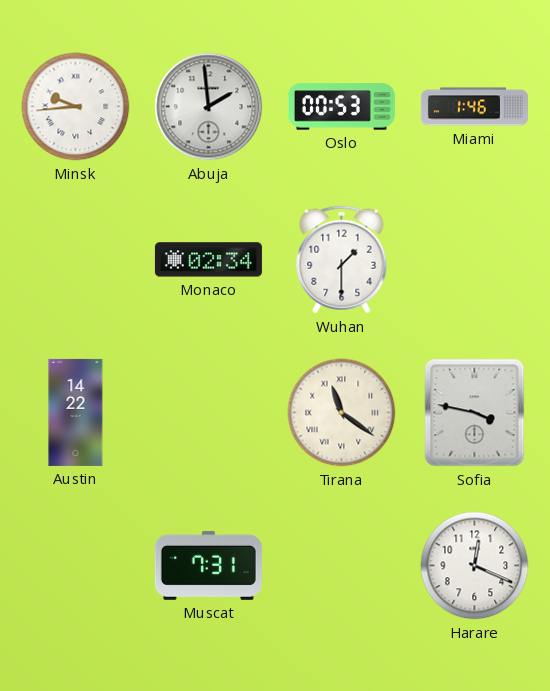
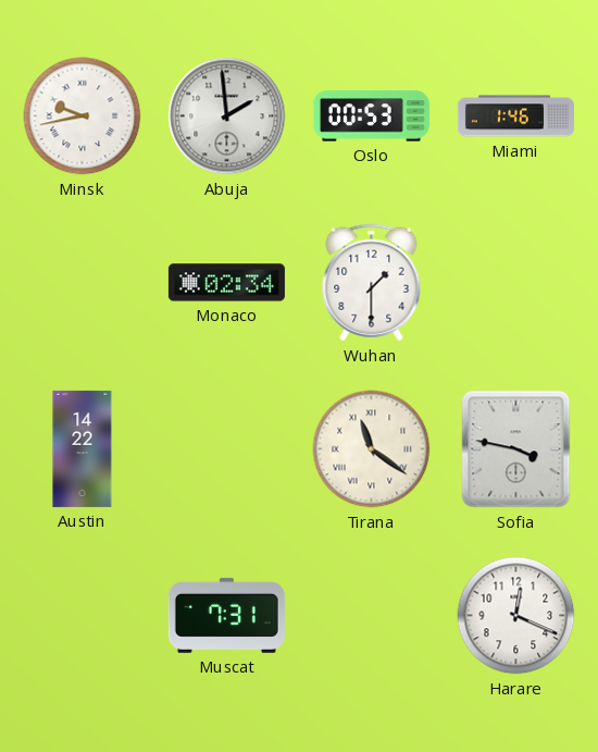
Minsk: 9:44 -> 9:43 (83, 116)
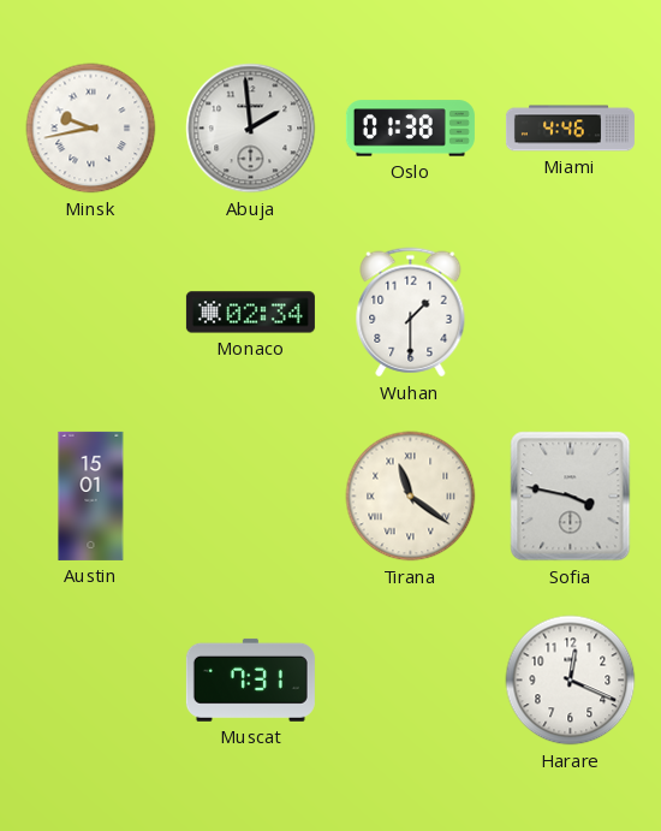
Oslo: 00:53 -> 01:38 (410, 129)
Miami: 1:46 -> 4:46 (570, 129)
Austin: 14:22 -> 15:01 (91, 495)
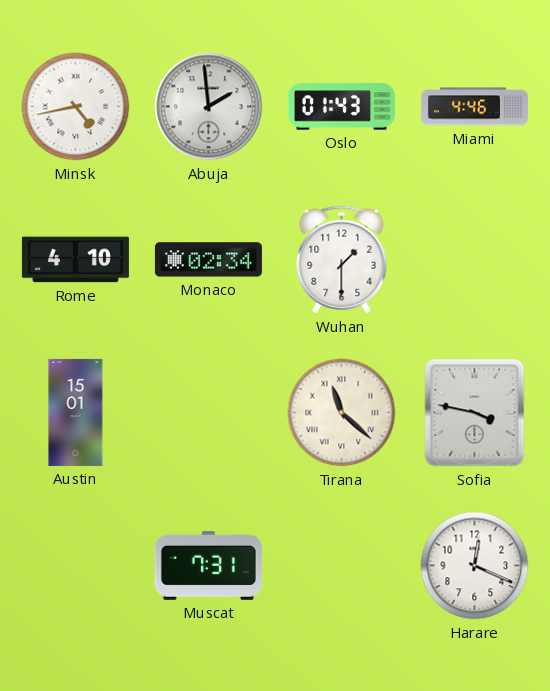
Minsk: 9:43 -> 4:43 (76, 107)
Oslo: 01:38 -> 01:43 (341, 107)
Rome: none -> 4:10 (75, 260)
Tirana: 11:21 -> 11:22 (342, 413)
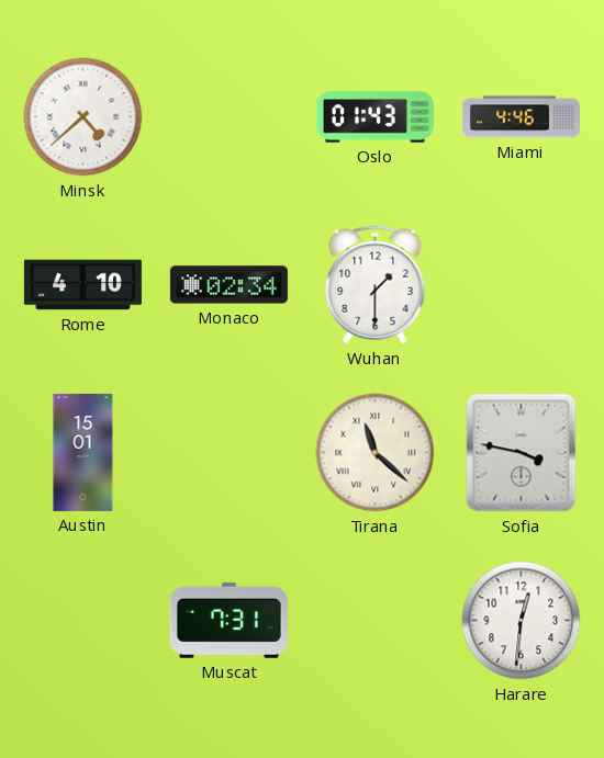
Minsk: 4:43 -> 4:38 (83, 117)
Abuja: 1:59 -> none (209, 107)
Harare: 12:19 -> 12:31 (522, 621)
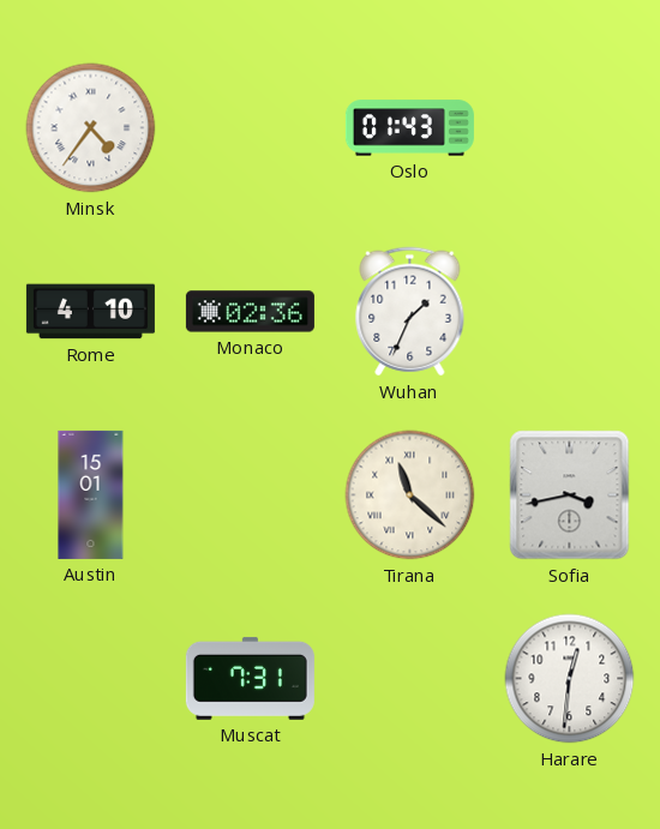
Minsk: 4:38 -> 4:36 (91, 128)
Miami: 4:46 -> none (521, 117)
Monaco: 02:34 -> 02:36 (250, 312)
Wuhan: 1:30 -> 1:34 (410, 312)
Sofia: 3:47 -> 3:43 (570, 495)
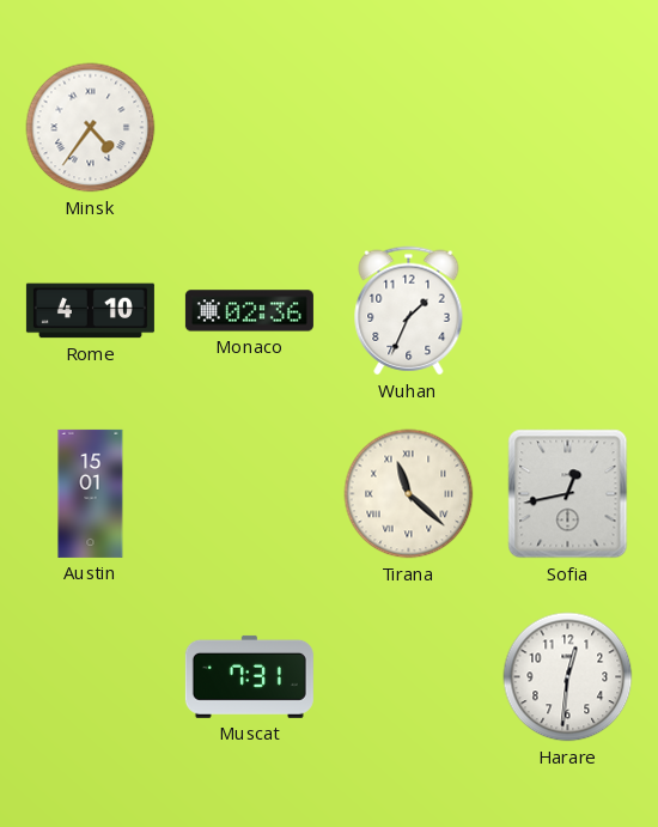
Oslo: 01:43 -> none (409, 128)
Sofia: 3:43 -> 12:43 (568, 494)
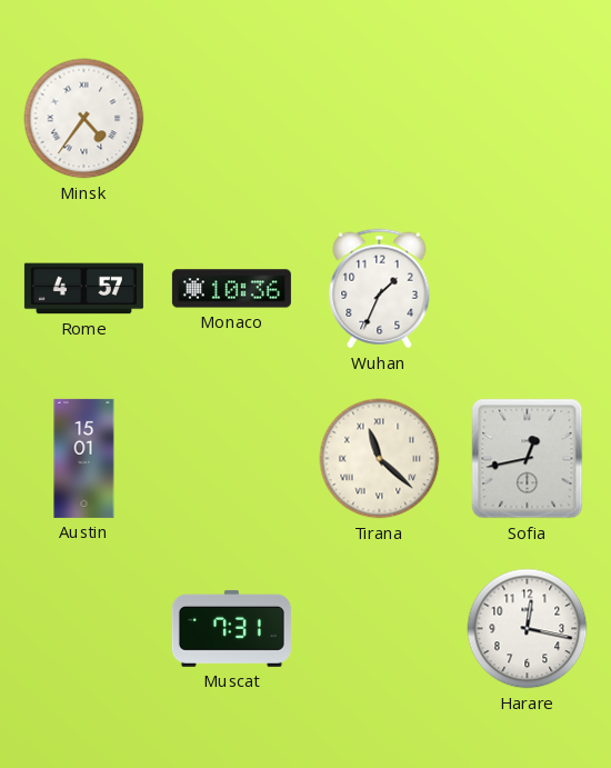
Rome: 4:10 -> 4:57 (83, 289)
Monaco: 02:36 -> 10:36 (231, 289)
Harare: 12:31 -> 12:17 (528, 629)
